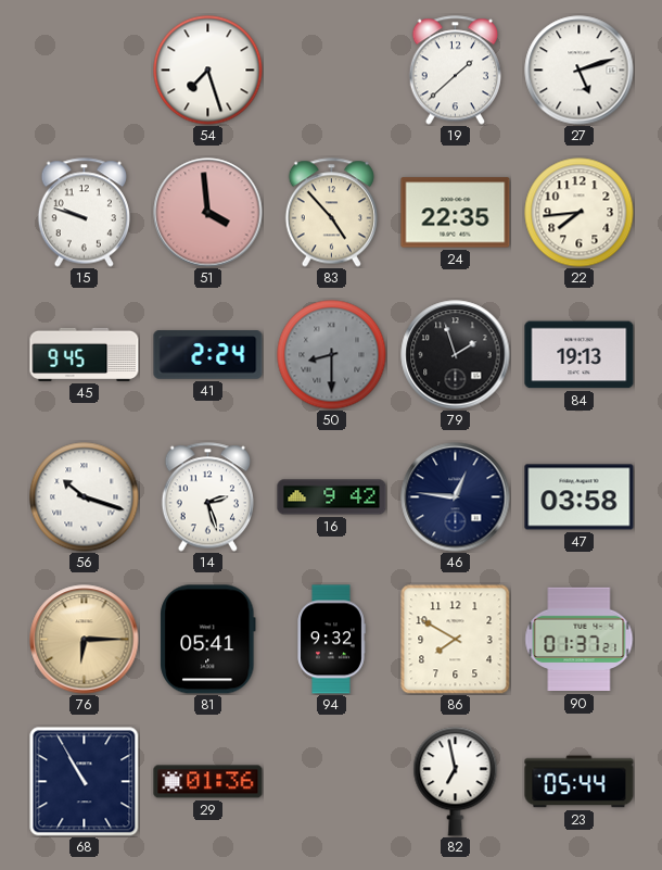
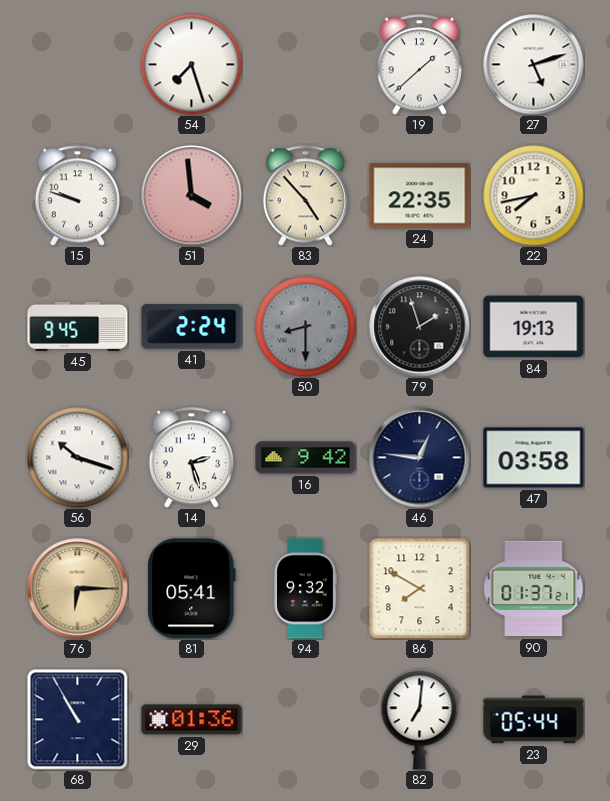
22: 7:44 -> 7:43 (534, 196)
82: 6:58 -> 7:01 (420, 720)
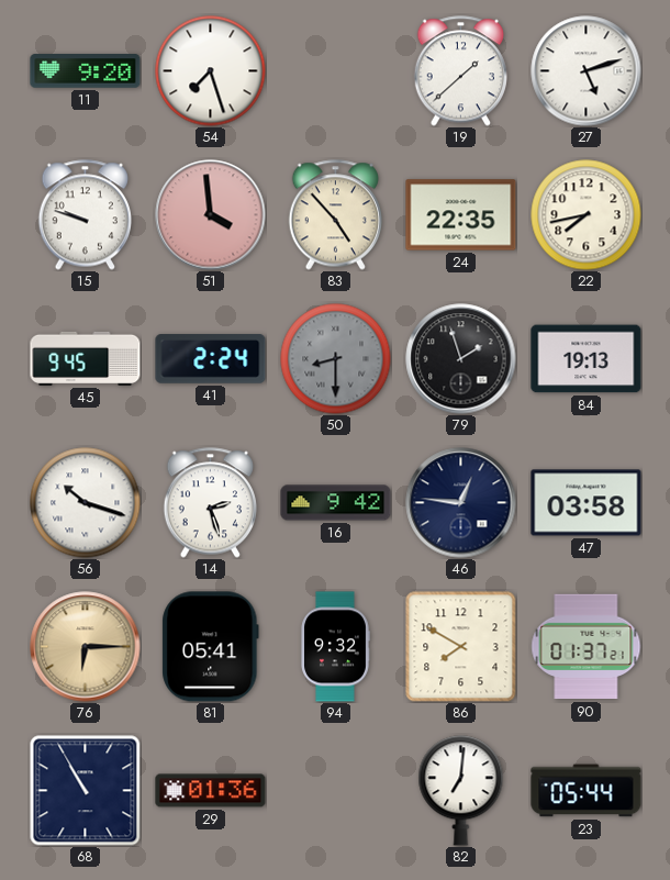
11: none -> 9:20 (86, 71)
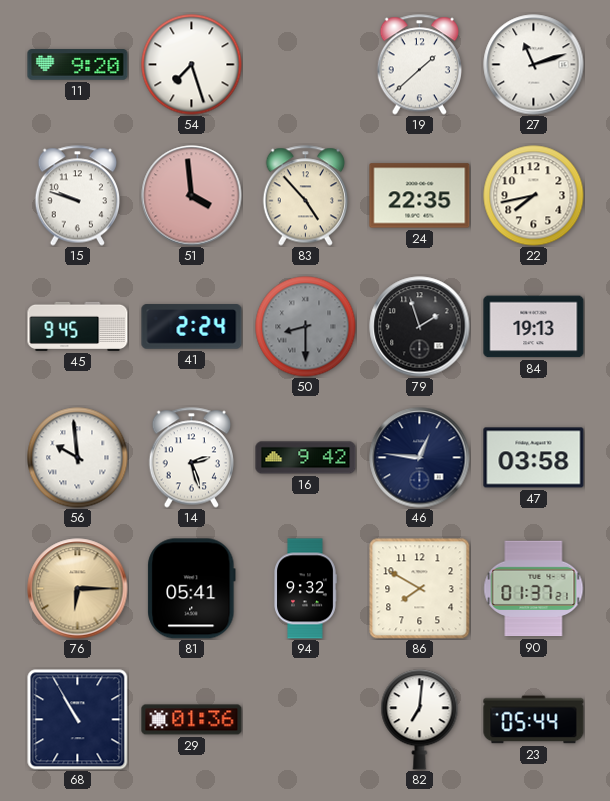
27: 5:12 -> 11:12 (534, 65)
56: 10:18 -> 9:59 (78, 458)
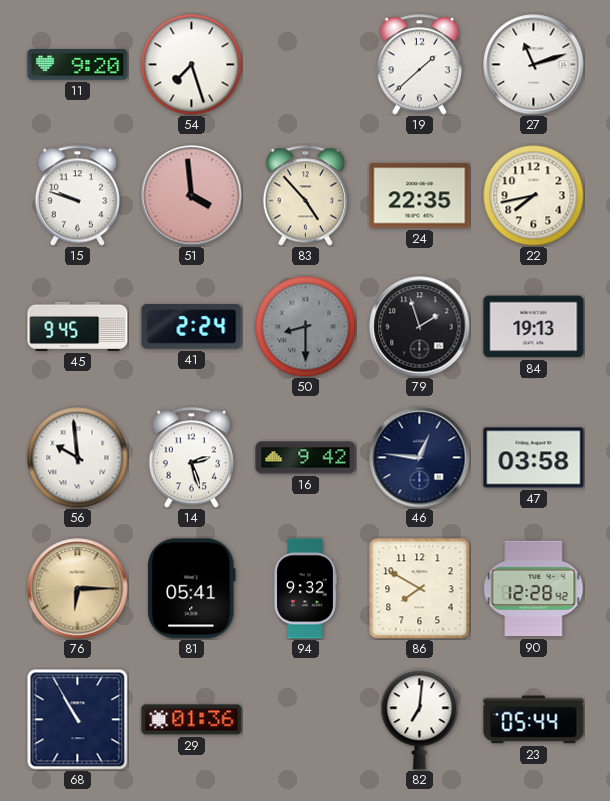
90: 01:37 -> 12:28 (534, 589)
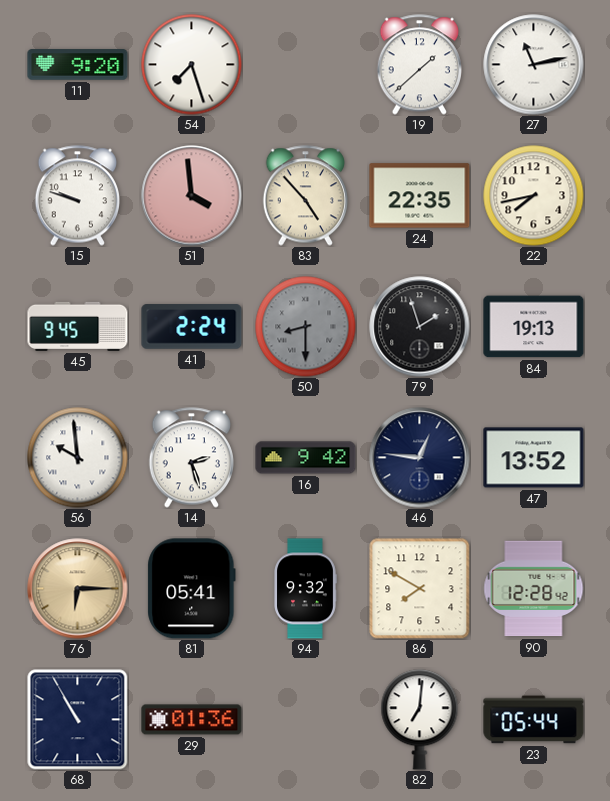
27: 11:12 -> 11:13 (534, 65)
47: 03:58 -> 13:52 (534, 458)
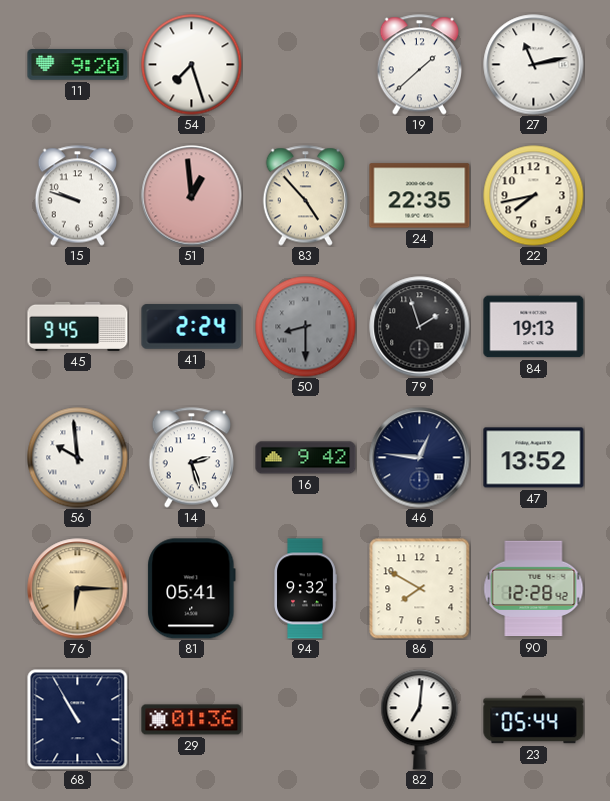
51: 3:59 -> 12:59 (192, 196)
